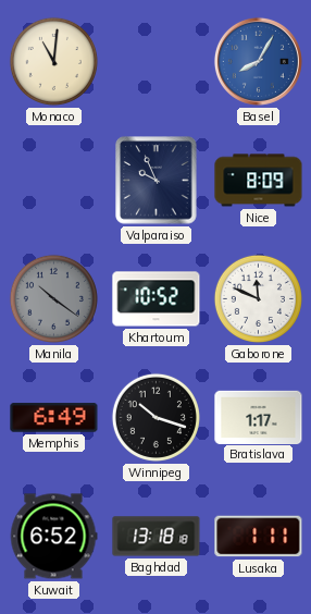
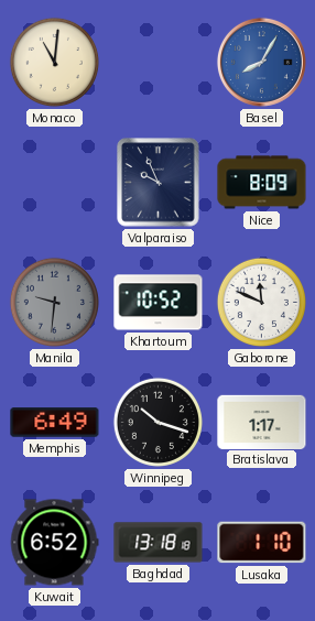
Manila: 10:21 -> 9:31 (54, 302)
Lusaka: 1:11 -> 1:10 (262, 543)
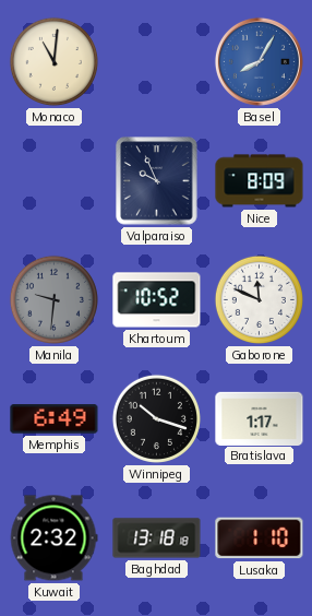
Kuwait: 6:52 -> 2:32 (53, 538)
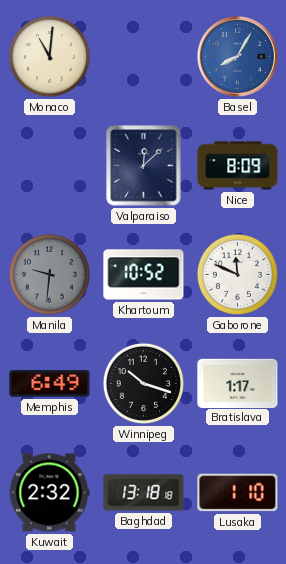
Valparaiso: 9:56 -> 12:08 (144, 166)
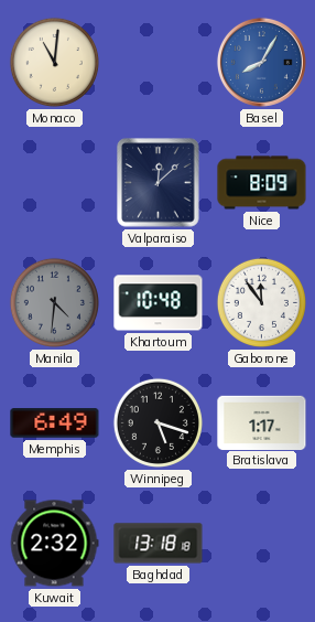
Manila: 9:31 -> 4:31 (54, 302)
Khartoum: 10:52 -> 10:48 (159, 303)
Gaborone: 11:49 -> 11:54 (261, 302)
Winnipeg: 10:18 -> 5:18 (157, 422)
Lusaka: 1:10 -> none (238, 493)
